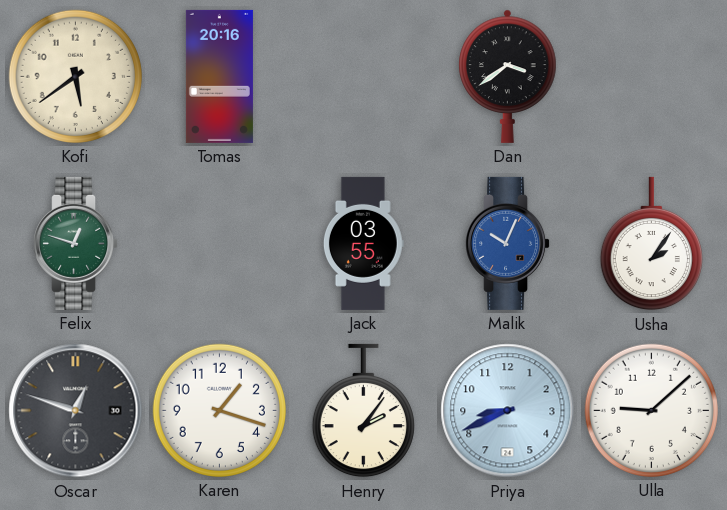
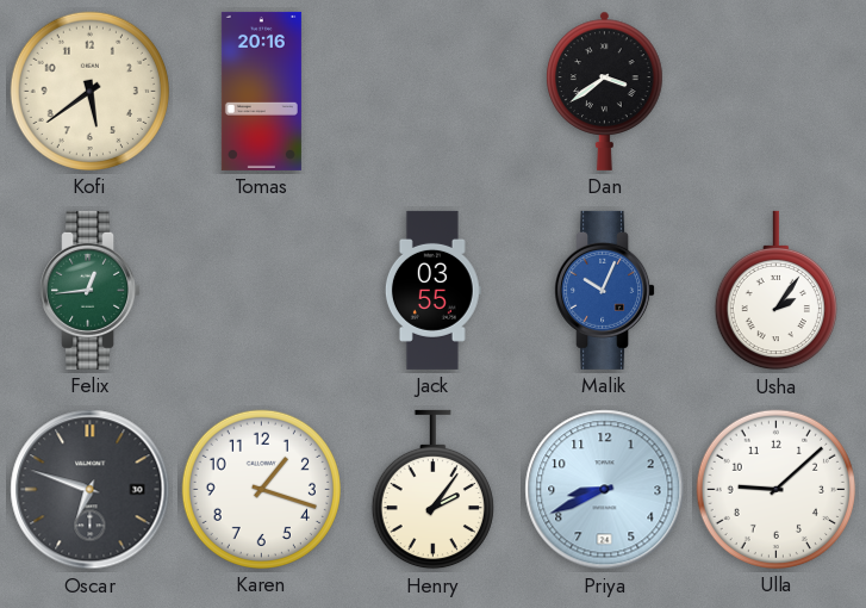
Felix: 12:48 -> 12:44 (91, 290)
Oscar: 12:48 -> 6:48 (91, 490)
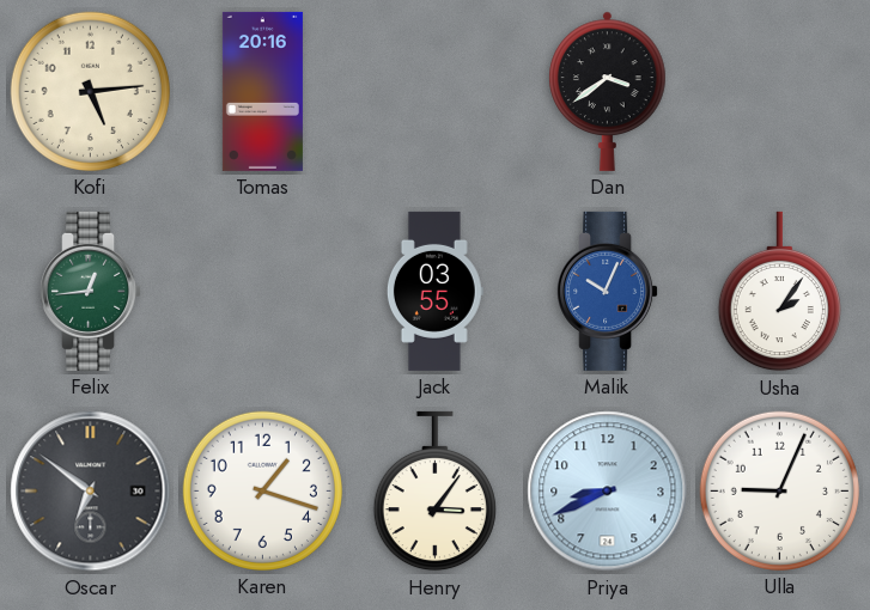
Kofi: 5:39 -> 5:14 (90, 91)
Oscar: 6:48 -> 6:51 (91, 492)
Henry: 2:06 -> 3:06 (434, 492)
Ulla: 9:08 -> 9:04 (779, 490)
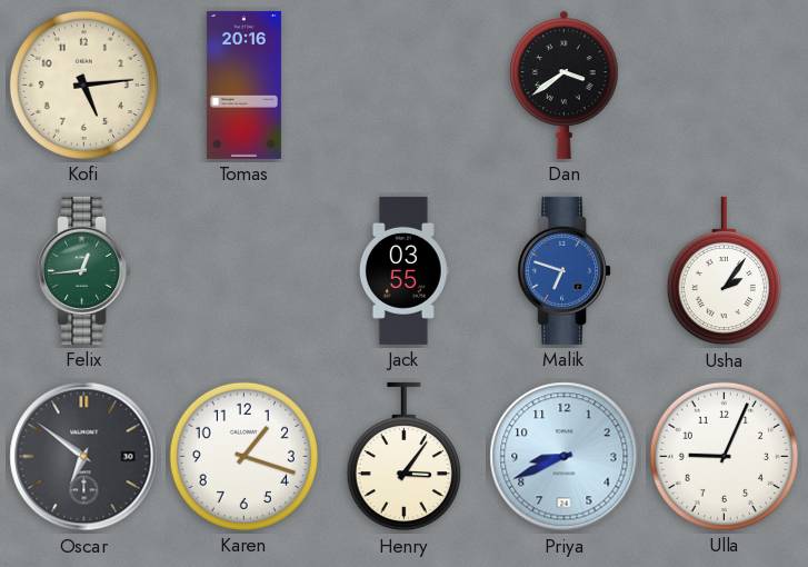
Malik: 10:04 -> 6:48 (565, 270)
